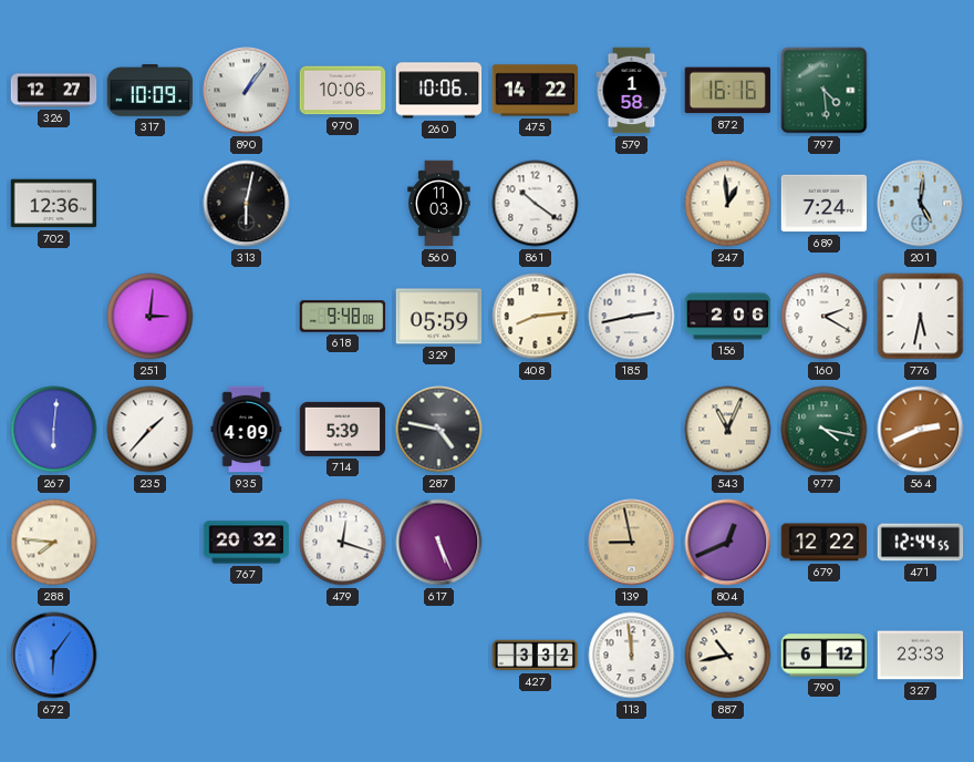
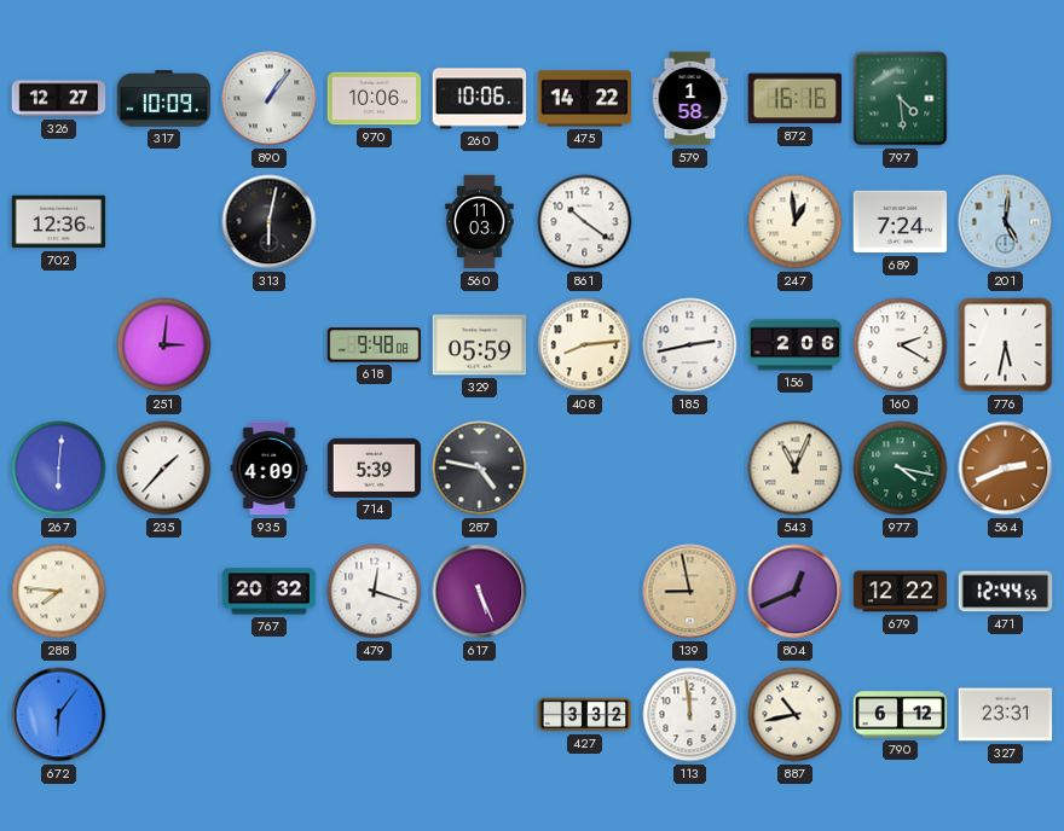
327: 23:33 -> 23:31 (1006, 715)
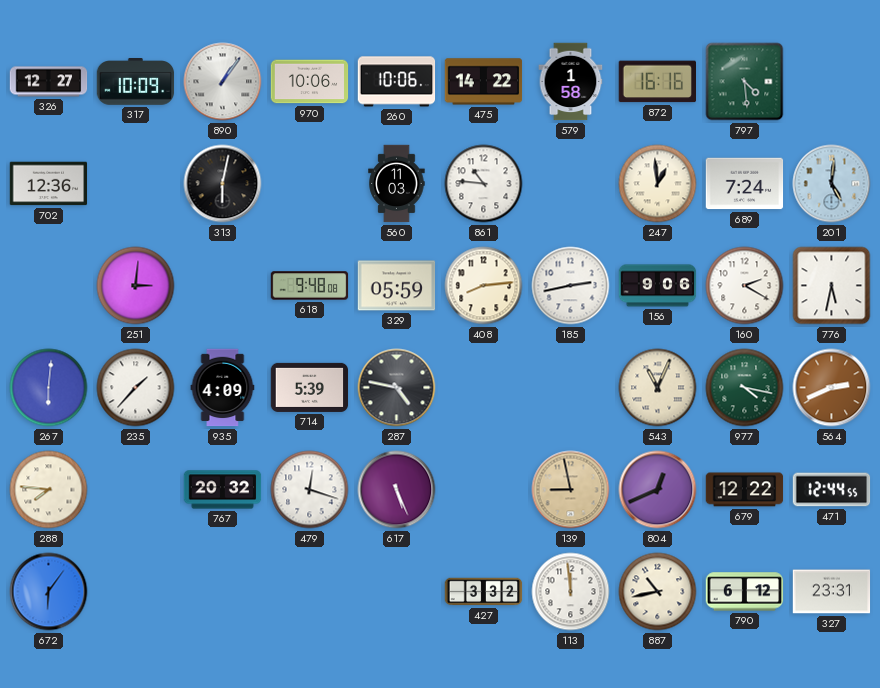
861: 10:21 -> 10:46 (484, 184)
156: 2:06 -> 9:06 (658, 286)
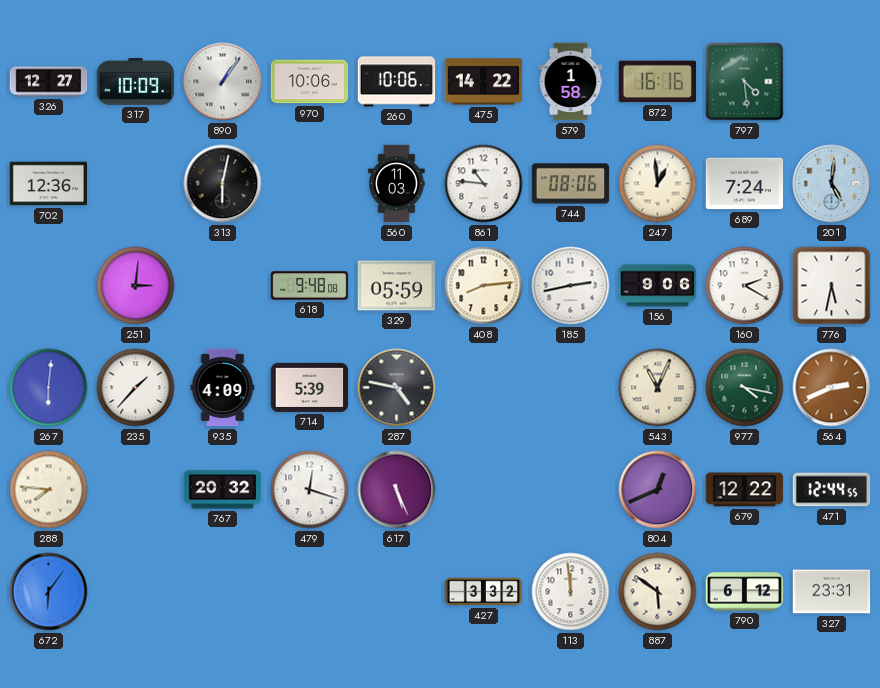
744: none -> 08:06 (571, 184)
139: 8:58 -> none (571, 490)
887: 10:43 -> 5:51 (658, 592)
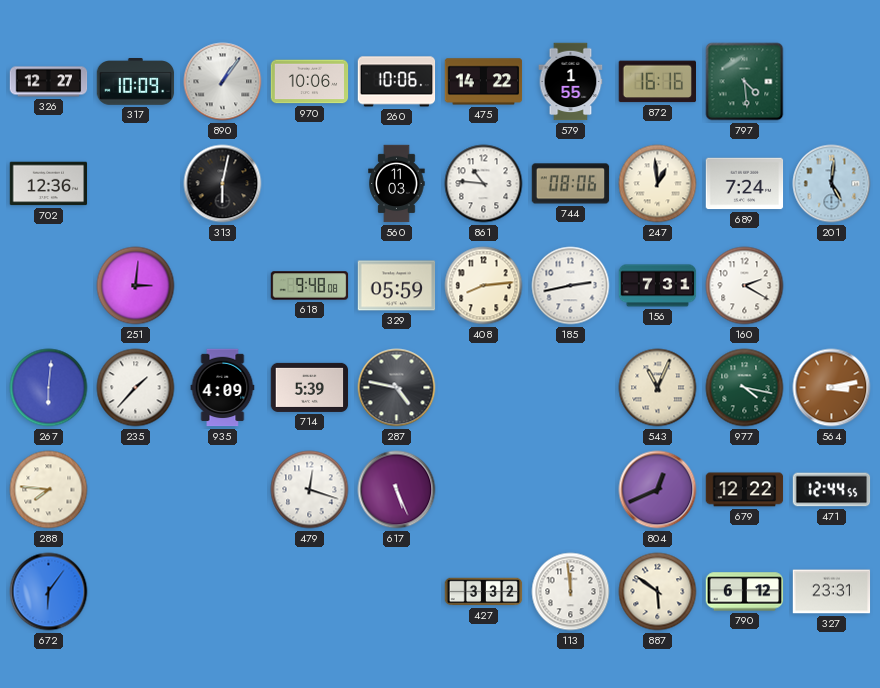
579: 1:58 -> 1:55 (571, 82)
156: 9:06 -> 7:31 (658, 286)
776: 5:32 -> none (832, 286)
564: 2:41 -> 3:13 (832, 388)
767: 20:32 -> none (223, 490)
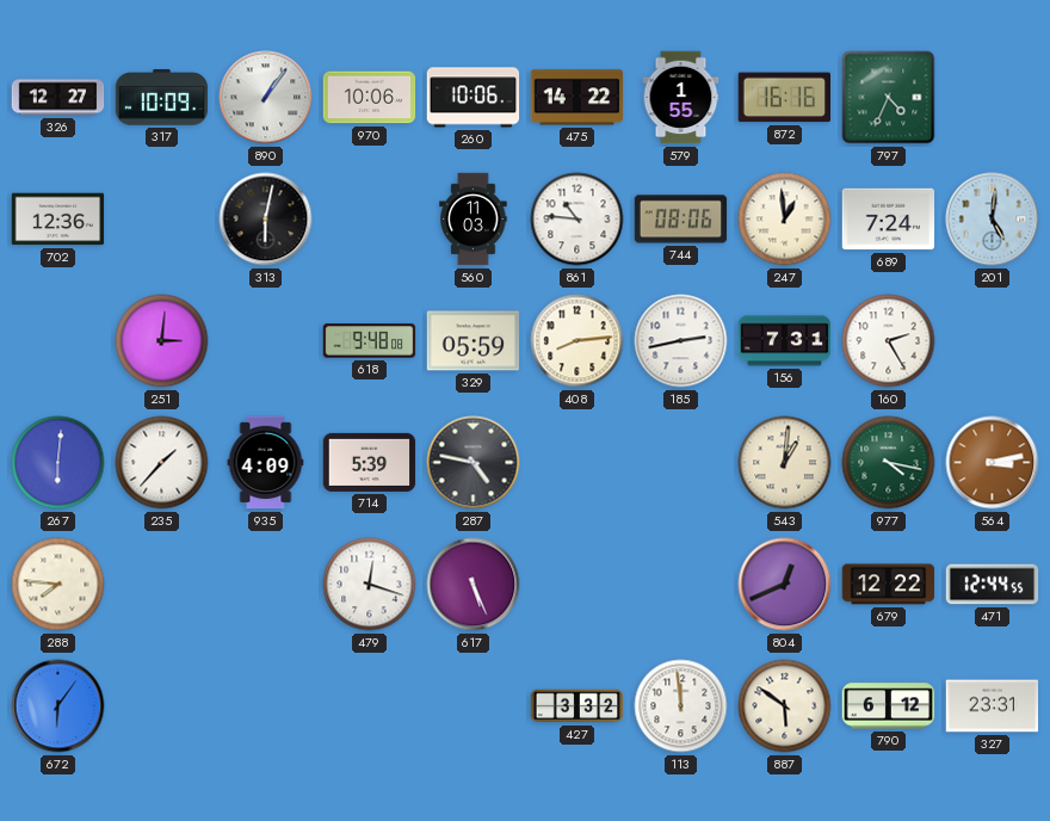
797: 4:29 -> 4:34 (889, 98)
160: 2:20 -> 2:25 (889, 341)
543: 11:04 -> 1:01 (785, 463)
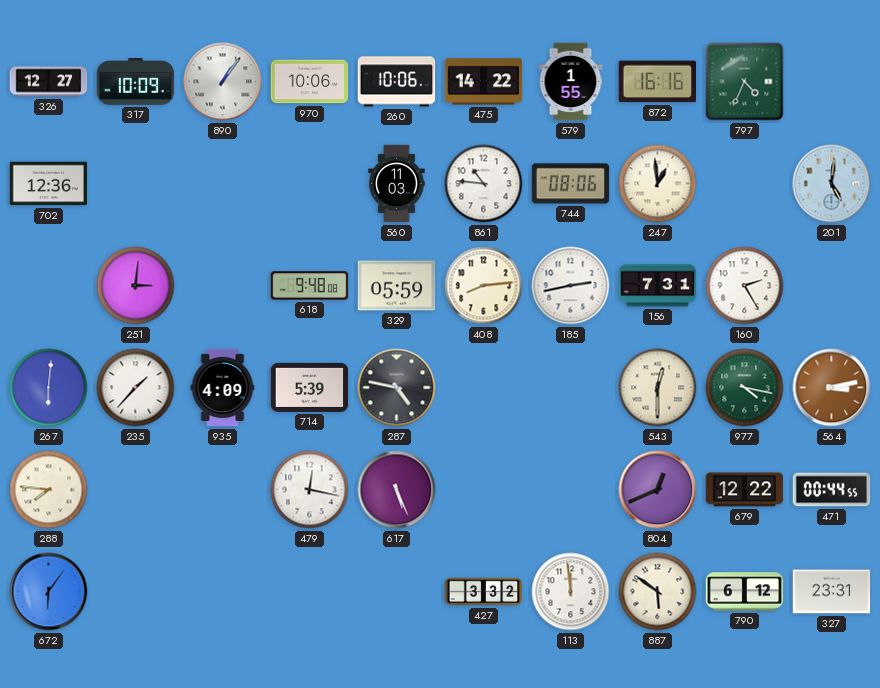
313: 6:02 -> none (266, 220)
689: 7:24 -> none (889, 220)
543: 1:01 -> 12:30 (658, 388)
479: 12:18 -> 12:17 (310, 490)
471: 12:44 -> 00:44 (832, 490)
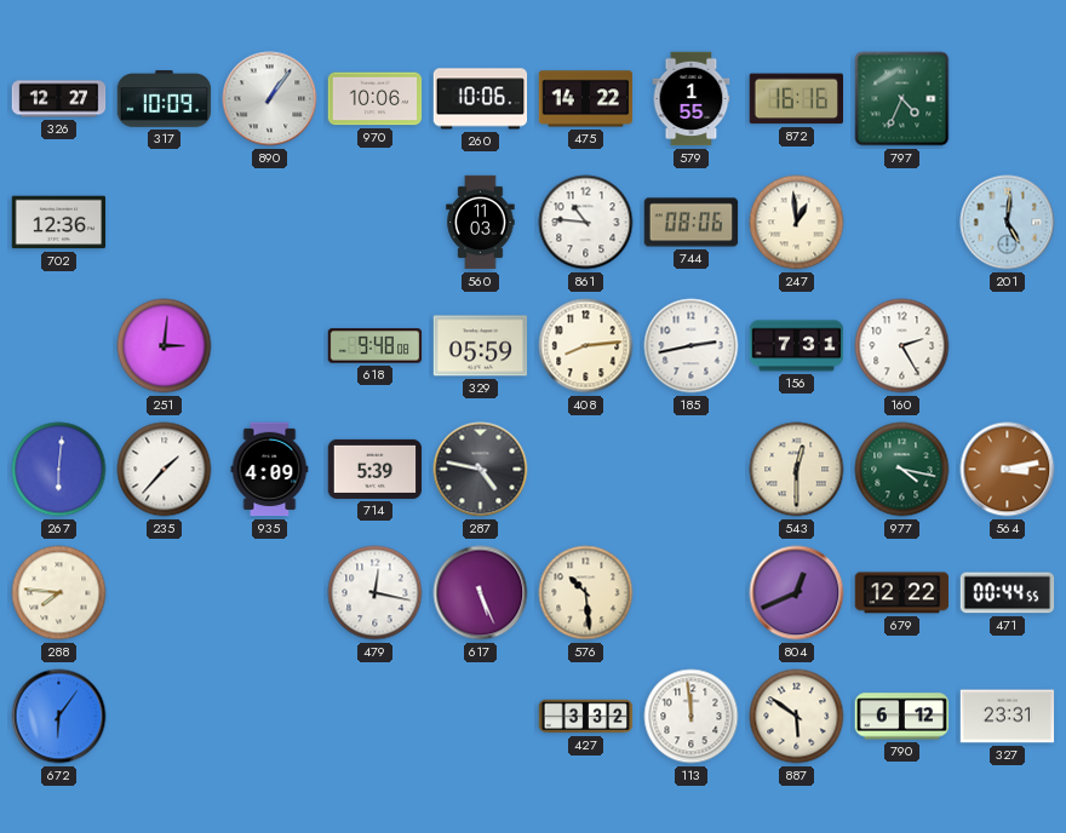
576: none -> 10:29 (586, 593)
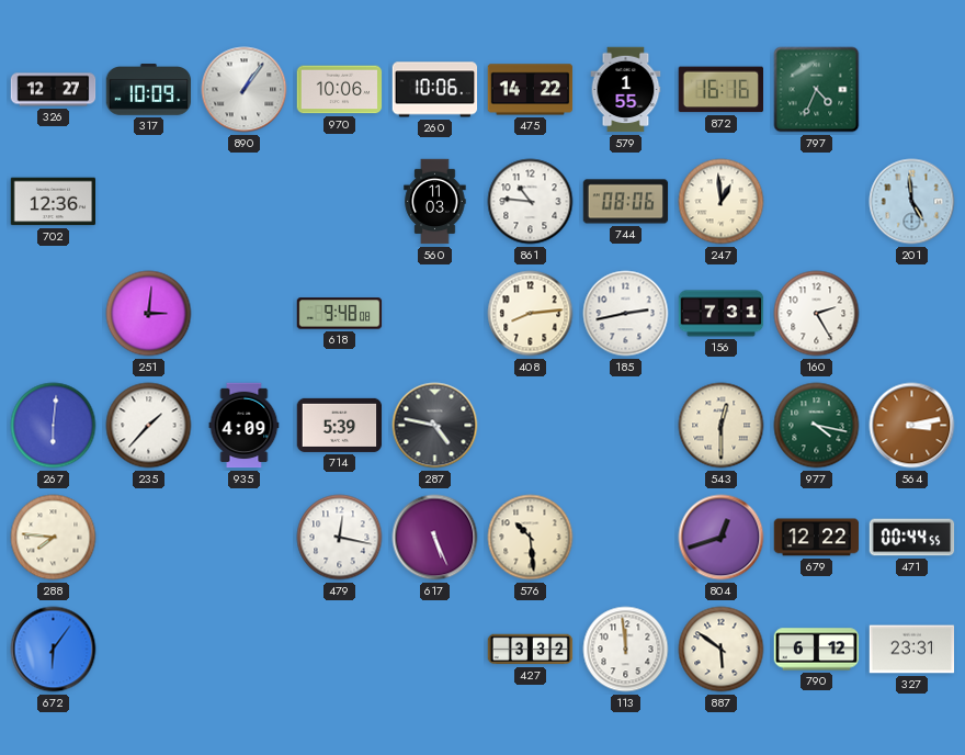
201: 5:01 -> 4:59 (912, 202)
329: 05:59 -> none (481, 346)
804: 12:41 -> 12:42 (722, 538)
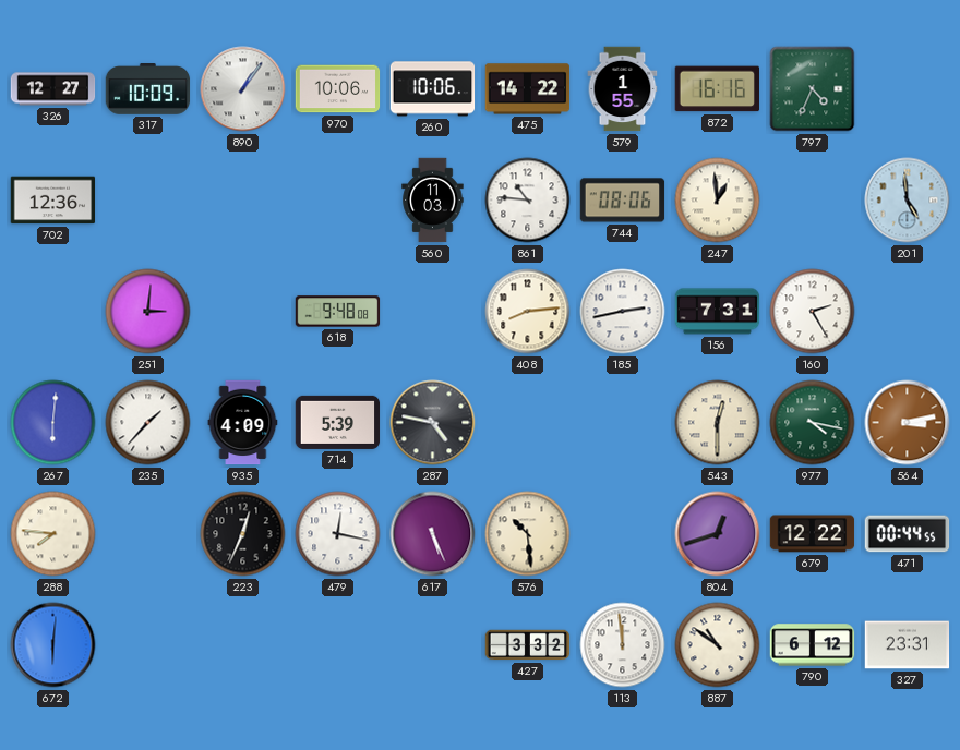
223: none -> 12:34 (243, 534)
672: 6:06 -> 6:01 (53, 645)
887: 5:51 -> 10:51 (718, 645)
